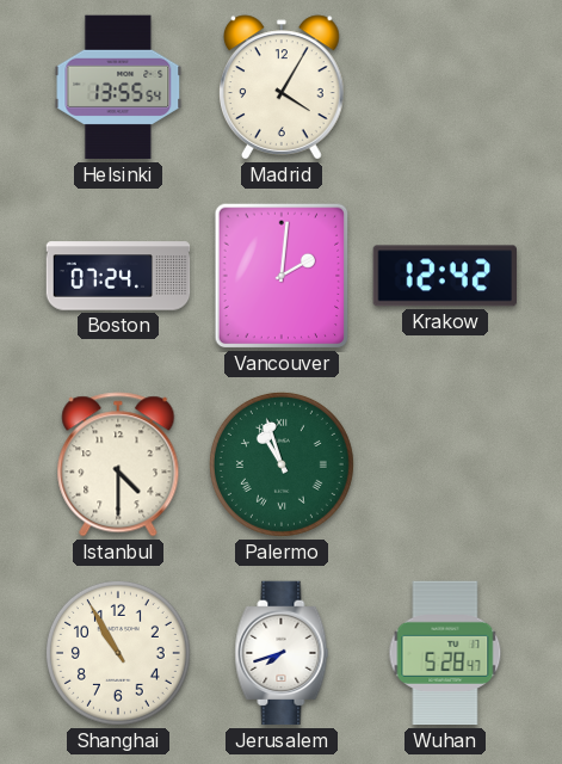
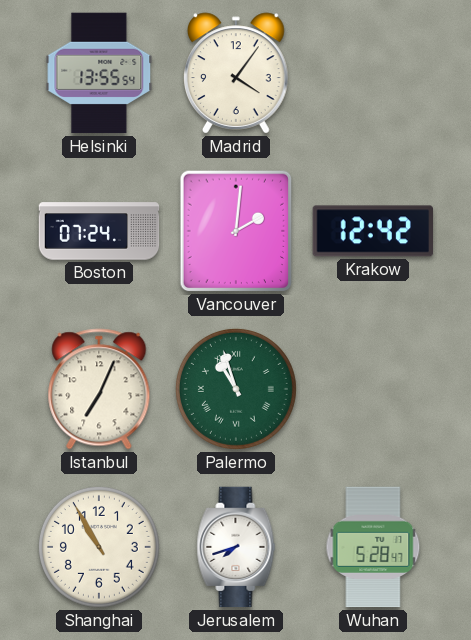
Madrid: 4:05 -> 4:06 (237, 73)
Istanbul: 4:30 -> 7:04 (99, 389)
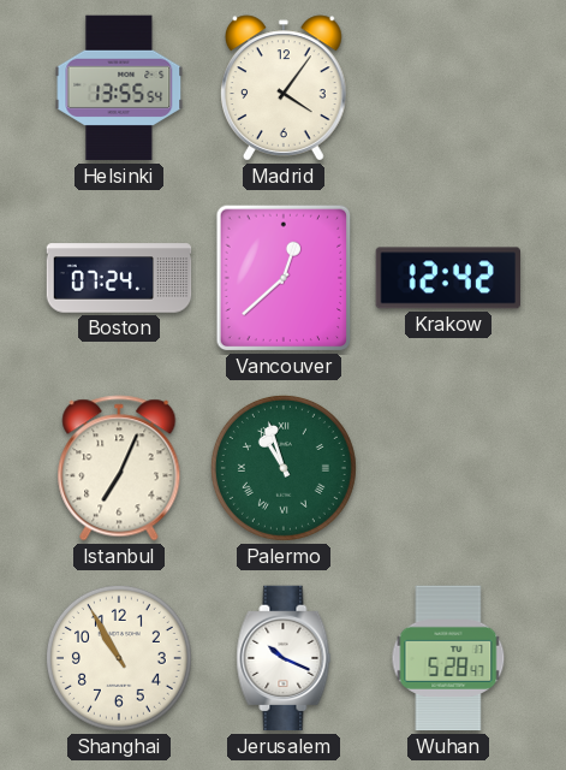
Vancouver: 2:01 -> 12:38 (284, 278)
Jerusalem: 7:42 -> 10:19 (284, 658)
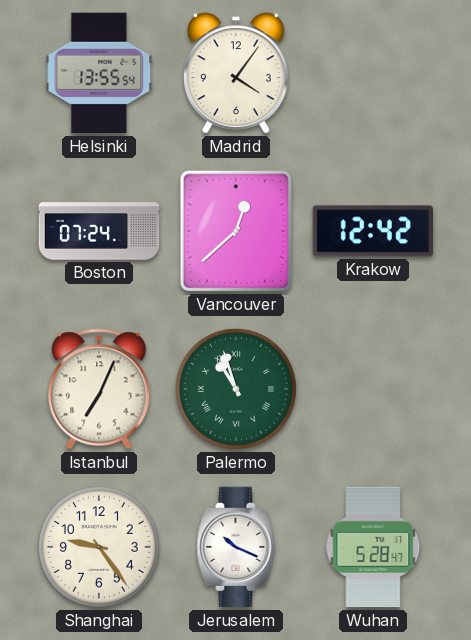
Shanghai: 10:55 -> 9:24 (99, 547)
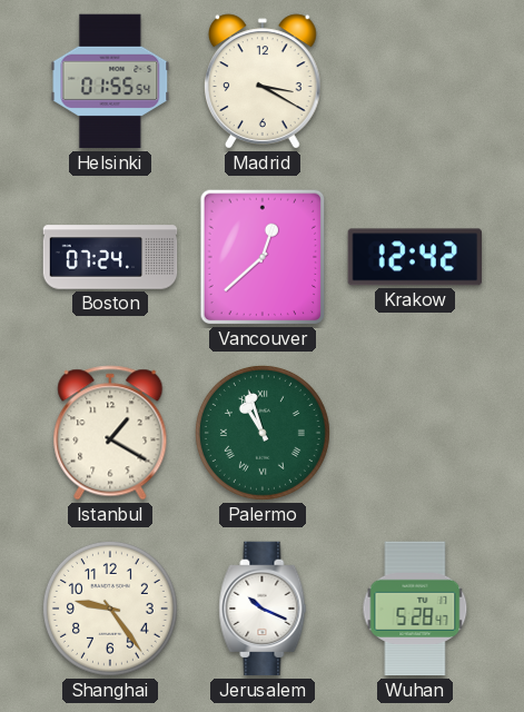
Helsinki: 13:55 -> 01:55 (110, 81)
Madrid: 4:06 -> 3:20 (264, 81)
Istanbul: 7:04 -> 1:20 (110, 433)
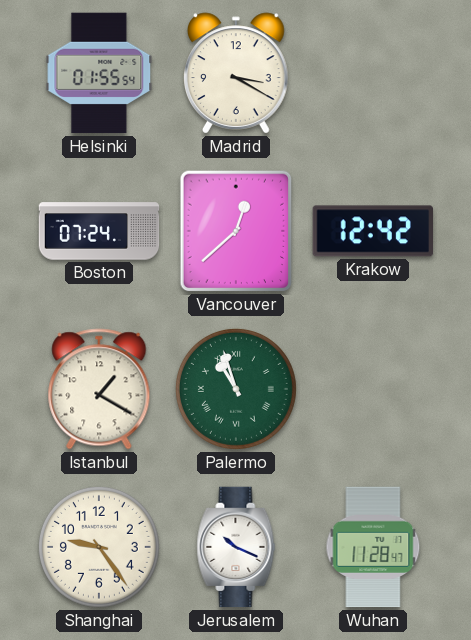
Wuhan: 5:28 -> 11:28 (373, 547)
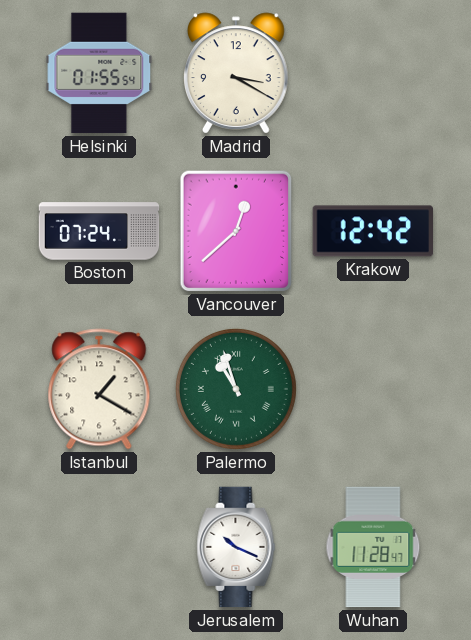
Shanghai: 9:24 -> none (99, 547)
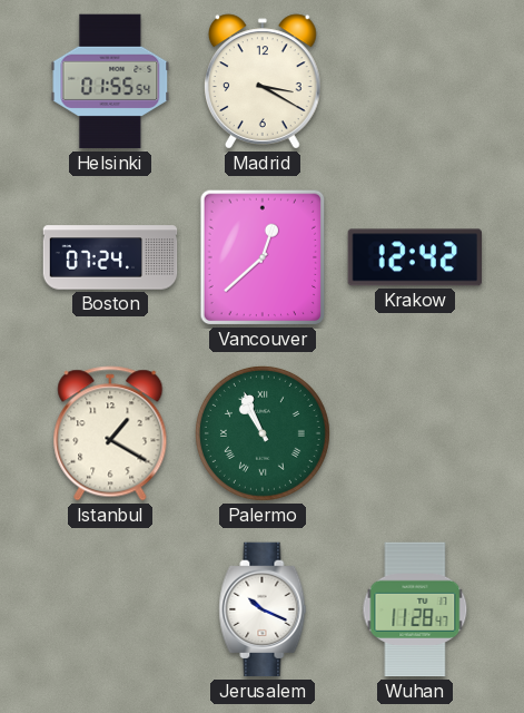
Palermo: 10:57 -> 10:56 (263, 433)
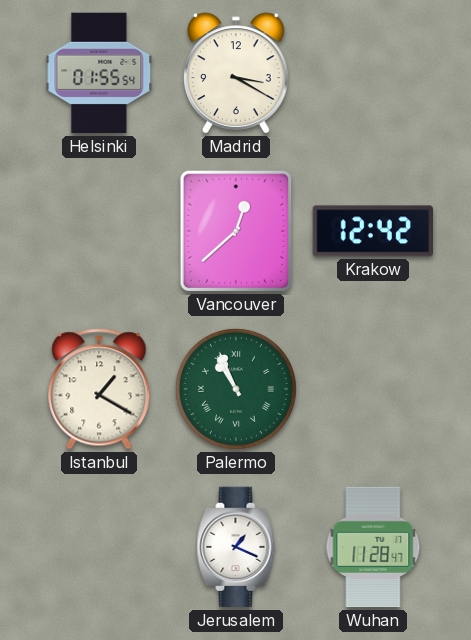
Boston: 07:24 -> none (110, 257)
Jerusalem: 10:19 -> 1:19 (236, 547)
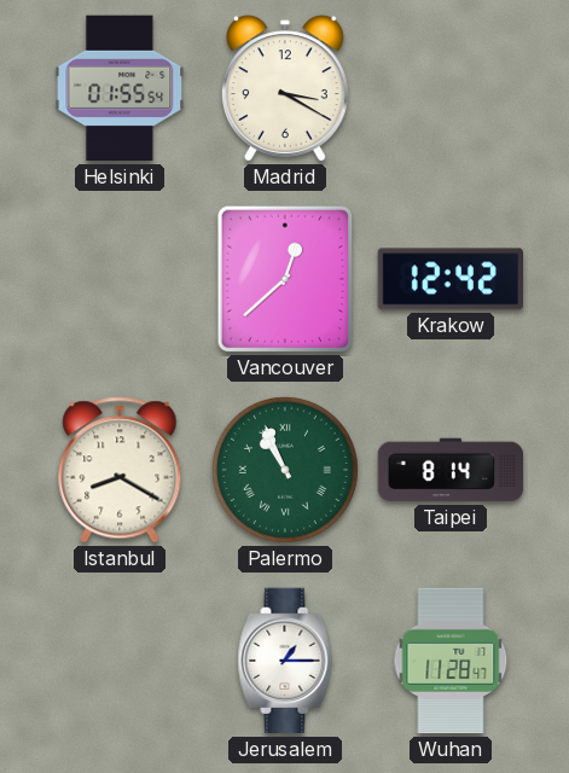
Istanbul: 1:20 -> 8:20 (120, 470)
Taipei: none -> 8:14 (451, 470)
Jerusalem: 1:19 -> 1:15 (285, 661)
